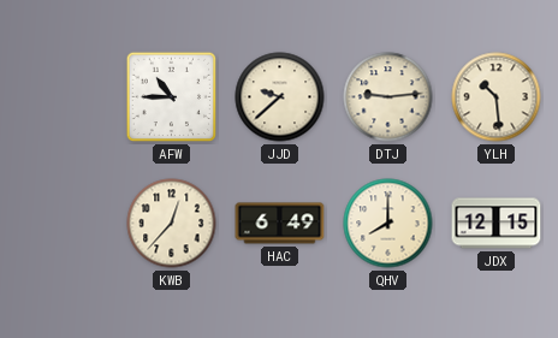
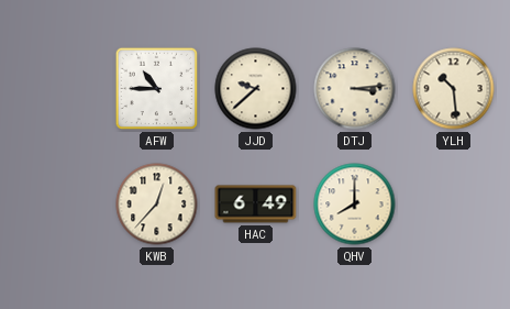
DTJ: 9:14 -> 3:14 (355, 89)
JDX: 12:15 -> none (497, 224)
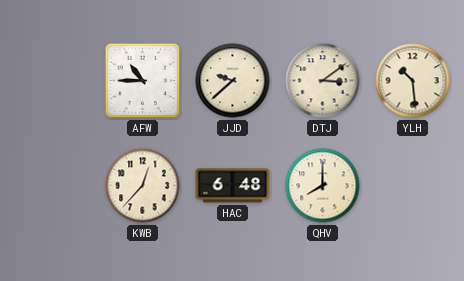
DTJ: 3:14 -> 3:09 (323, 81)
HAC: 6:49 -> 6:48 (233, 186)
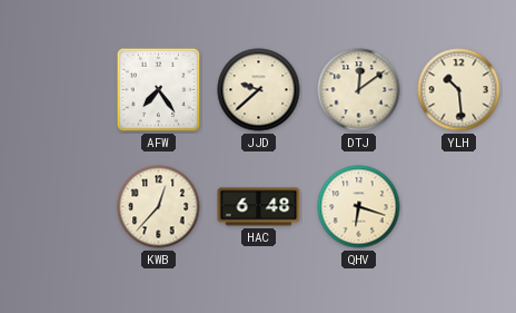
AFW: 10:45 -> 7:24 (159, 90)
DTJ: 3:09 -> 12:09 (359, 90)
QHV: 8:00 -> 6:18 (359, 207)
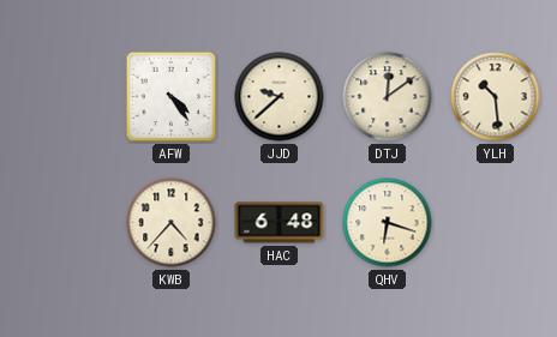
AFW: 7:24 -> 4:24 (172, 97)
KWB: 12:37 -> 4:37 (172, 223)
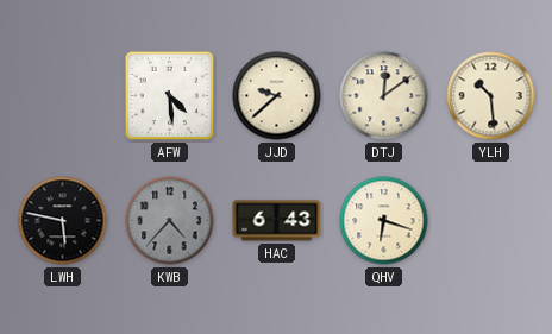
AFW: 4:24 -> 4:29 (170, 96)
LWH: none -> 5:47 (63, 221)
KWB dial: cream -> grey (170, 221)
HAC: 6:48 -> 6:43 (277, 221)
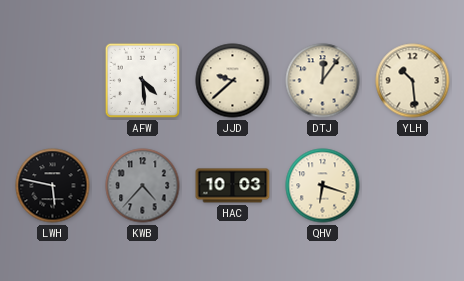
DTJ: 12:09 -> 12:06 (323, 81)
HAC: 6:43 -> 10:03 (233, 186)
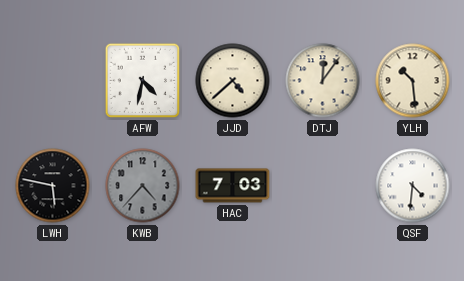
AFW: 4:29 -> 4:32 (143, 81)
JJD: 9:38 -> 4:38 (233, 81)
HAC: 10:03 -> 7:03 (233, 186)
QHV: 6:18 -> none (323, 186)
QSF: none -> 4:31 (413, 186)
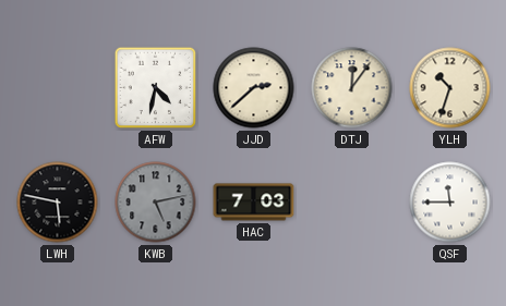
JJD: 4:38 -> 2:38 (254, 88)
YLH: 10:29 -> 10:33 (450, 88)
KWB: 4:37 -> 5:13 (156, 203)
QSF: 4:31 -> 11:45 (450, 203)
